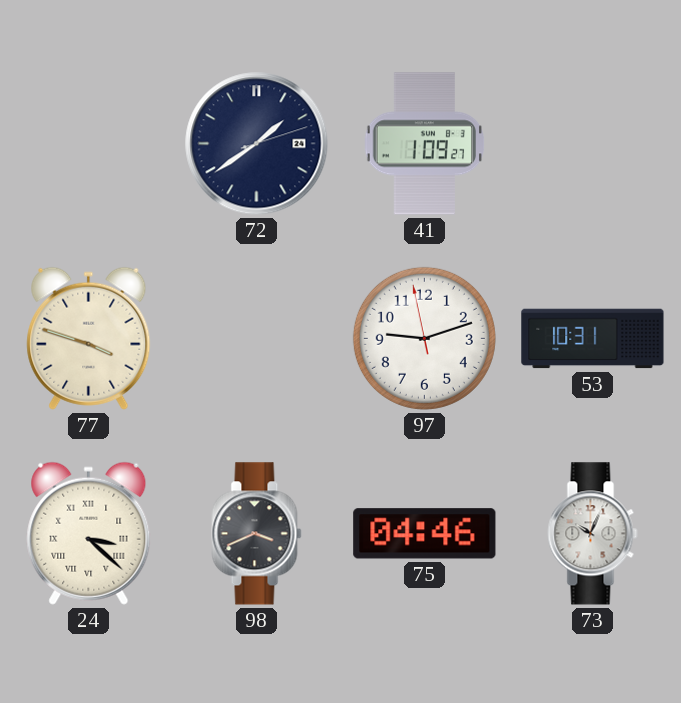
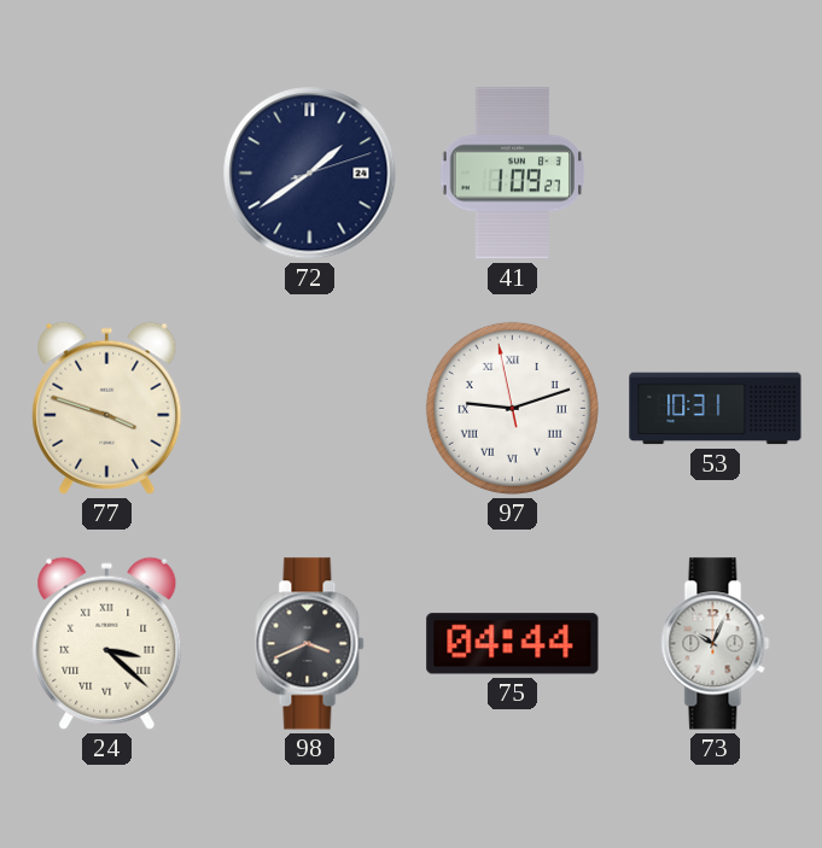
97 numerals: Arabic -> Roman (512, 408)
75: 04:46 -> 04:44 (513, 644)
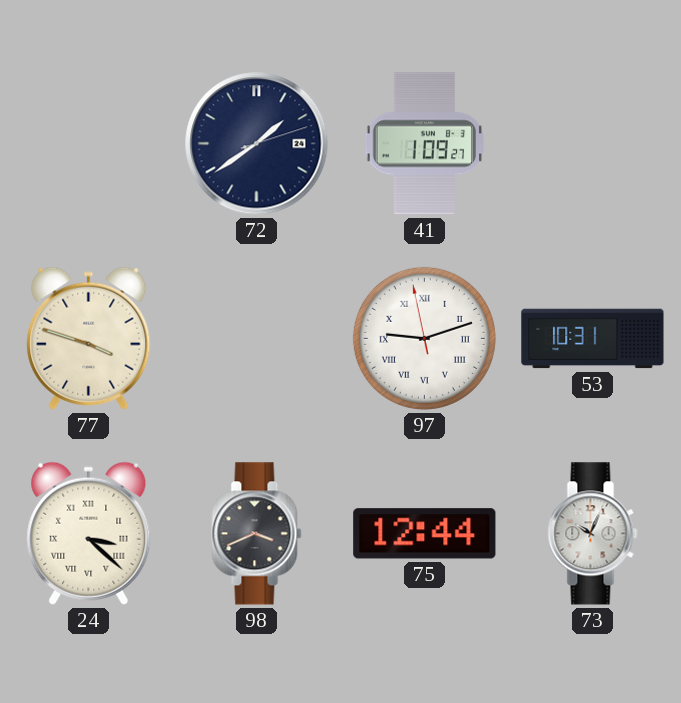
75: 04:44 -> 12:44 (425, 534)
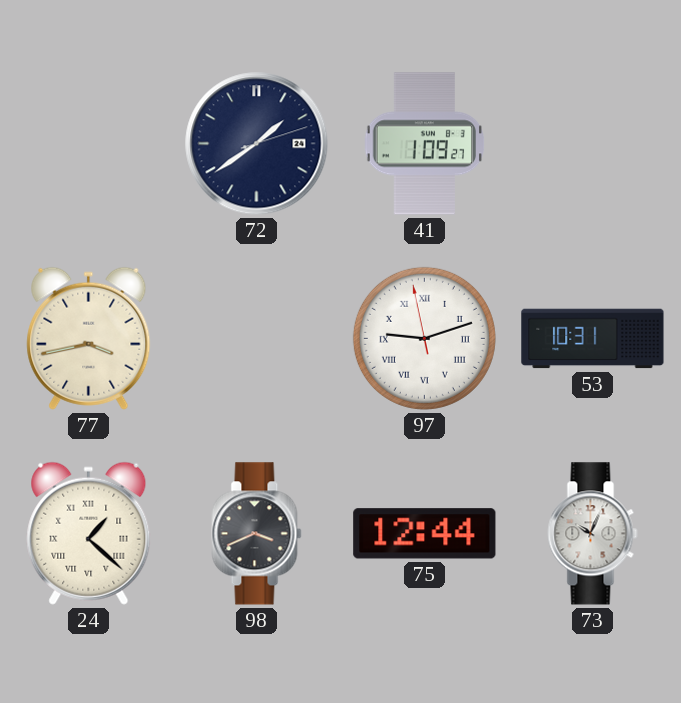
77: 3:48 -> 3:43 (89, 338)
24: 3:22 -> 1:22 (89, 533)
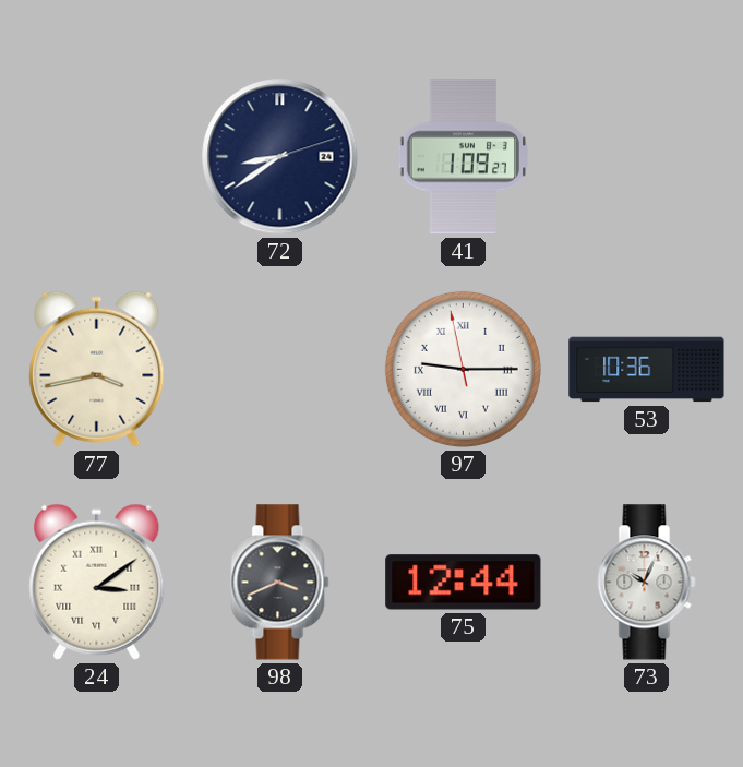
72: 1:39 -> 8:39 (280, 157)
97: 9:11 -> 9:14 (463, 369)
53: 10:31 -> 10:36 (647, 370)
24: 1:22 -> 3:09 (97, 582)
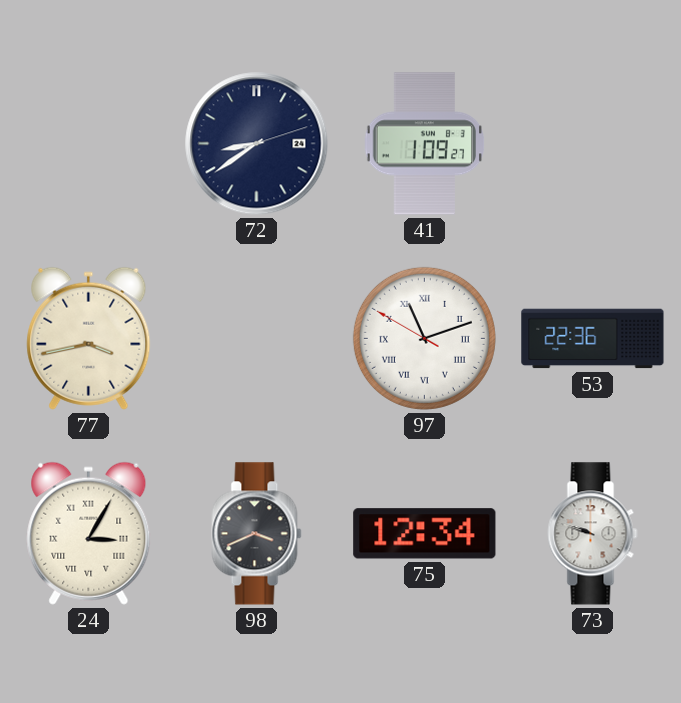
97: 9:14 -> 11:11 (424, 338)
53: 10:36 -> 22:36 (593, 339)
24: 3:09 -> 3:05 (89, 533)
75: 12:44 -> 12:34 (425, 534)
73: 10:04 -> 9:48 (593, 534)
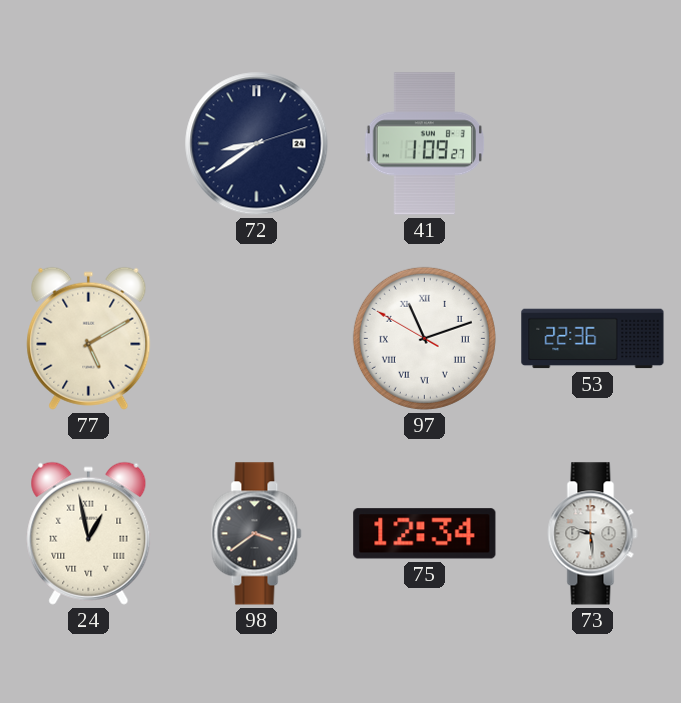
77: 3:43 -> 5:10 (89, 338)
24: 3:05 -> 12:58 (89, 533)
98: 3:41 -> 3:39 (257, 534)
73: 9:48 -> 9:29 (593, 534)
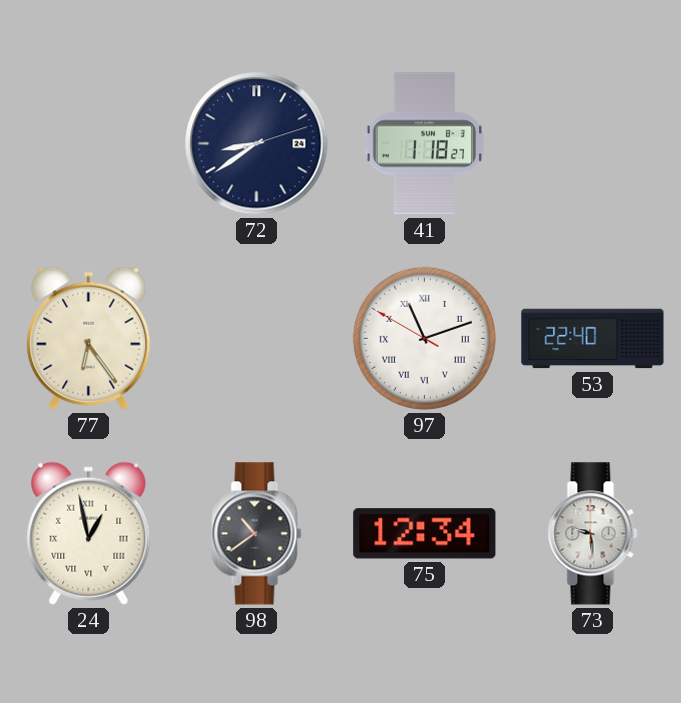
41: 1:09 -> 1:18 (424, 144)
77: 5:10 -> 6:24 (89, 338)
53: 22:36 -> 22:40 (593, 339)
98: 3:39 -> 10:39 (257, 534)
